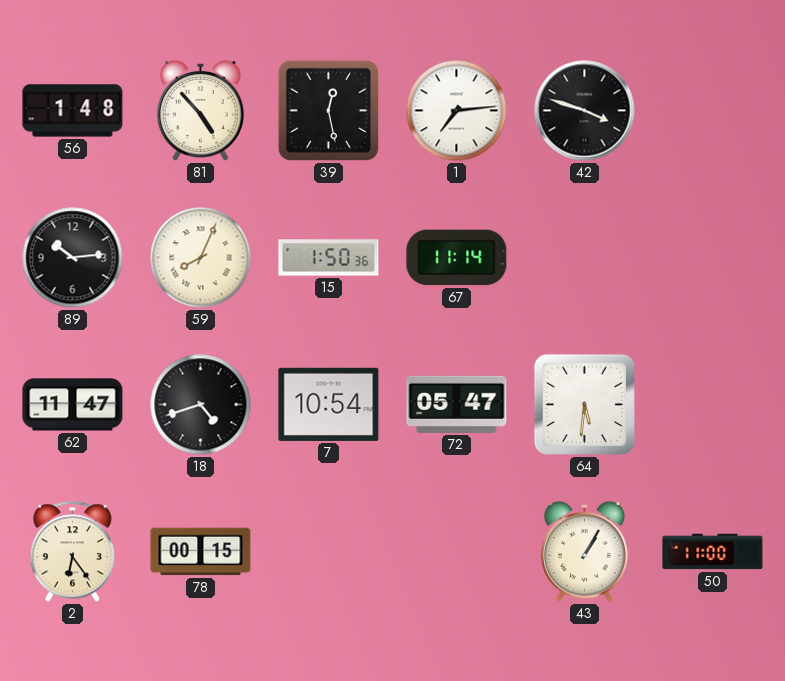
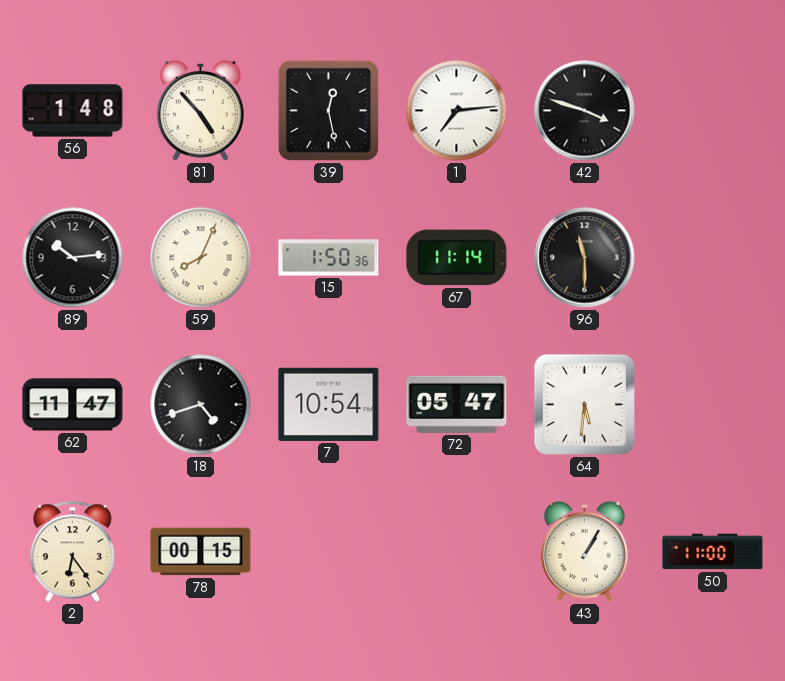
96: none -> 11:30 (585, 258)
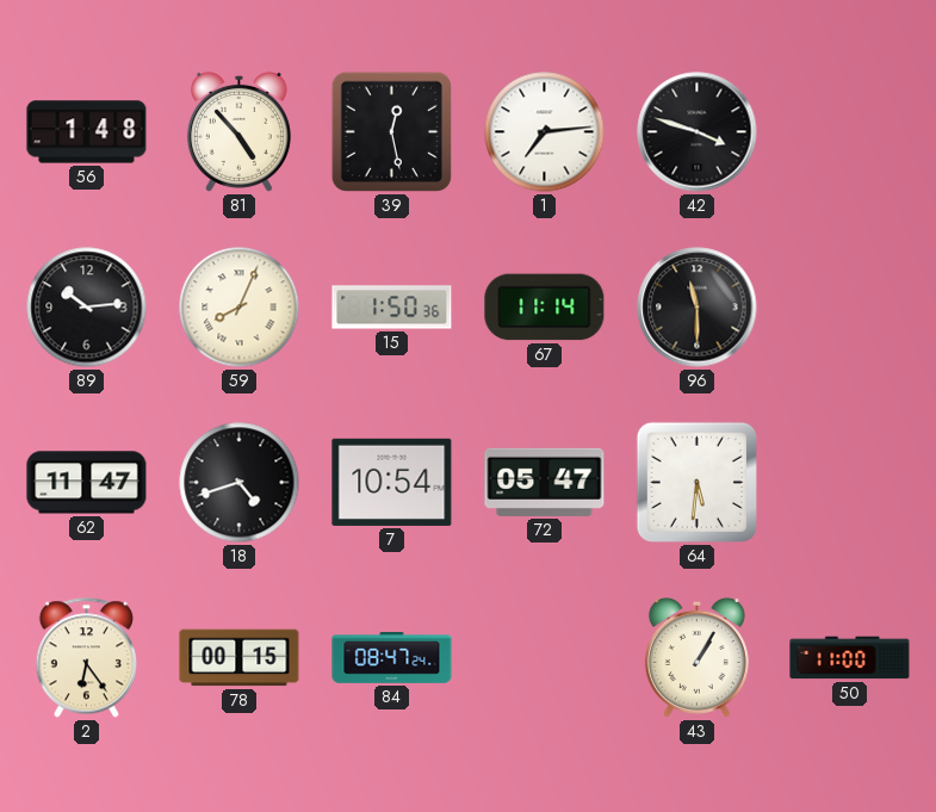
84: none -> 08:47 (392, 658)
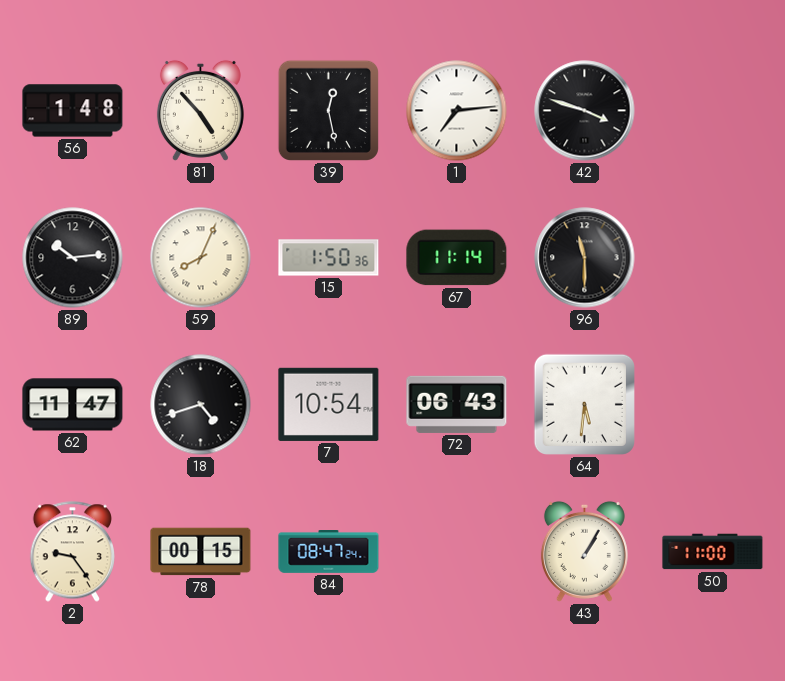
72: 05:47 -> 06:43 (457, 404)
2: 6:24 -> 9:24 (72, 552)
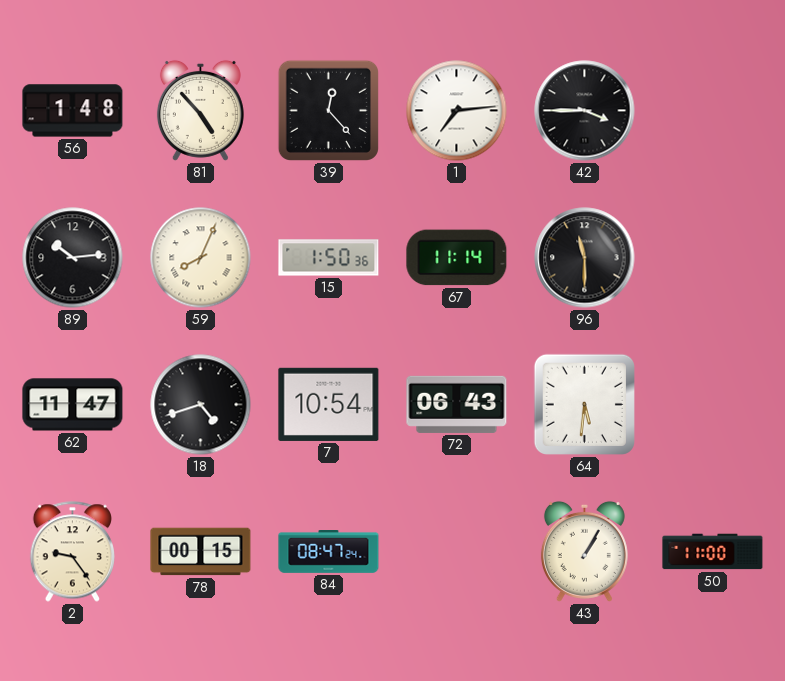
39: 12:28 -> 12:23 (328, 110)
42: 3:48 -> 3:45 (585, 111)
